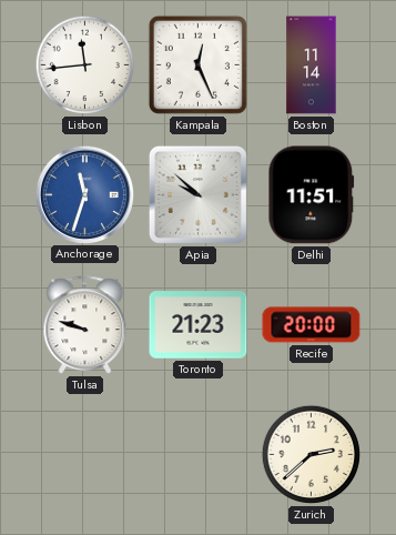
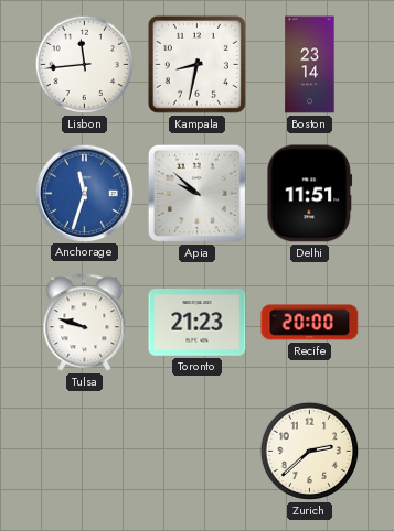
Kampala: 12:26 -> 8:32 (196, 64)
Boston: 11:14 -> 23:14 (310, 65)
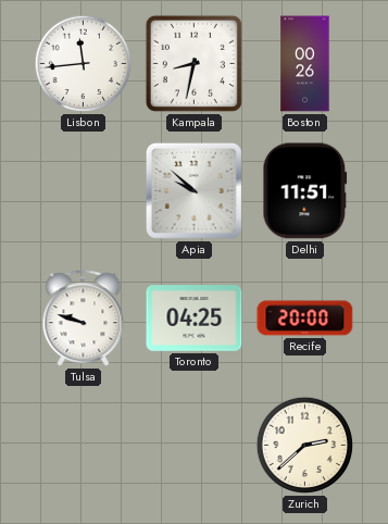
Boston: 23:14 -> 00:26 (305, 64)
Anchorage: 11:33 -> none (84, 193)
Toronto: 21:23 -> 04:25 (195, 319)
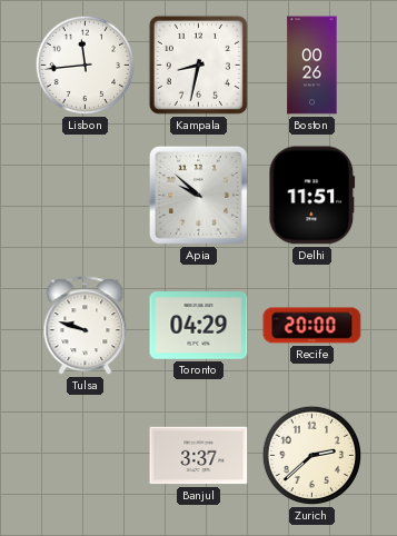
Toronto: 04:25 -> 04:29 (199, 326)
Banjul: none -> 3:37 (199, 456)
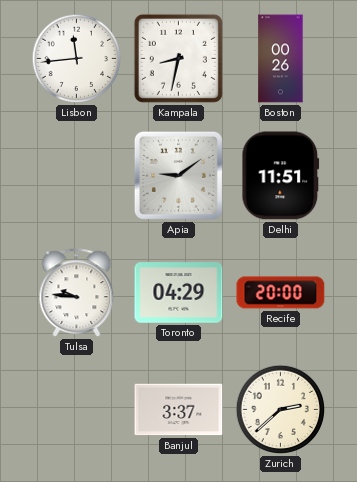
Apia: 9:52 -> 9:09 (178, 175)
Tulsa: 9:48 -> 9:46 (77, 293)
